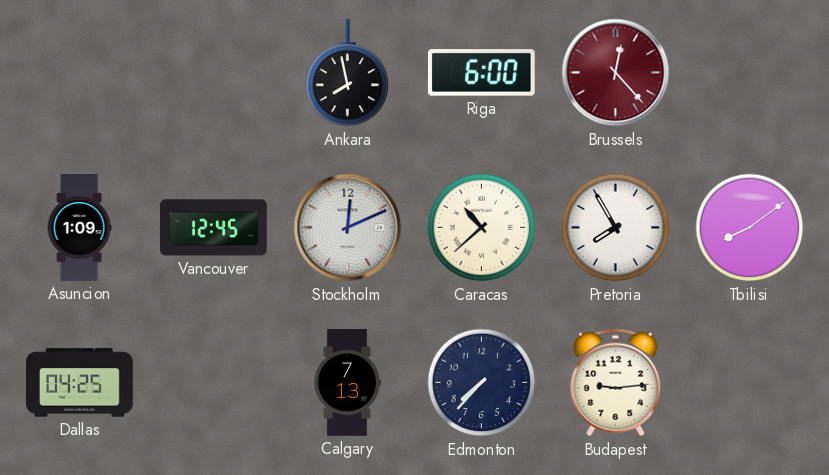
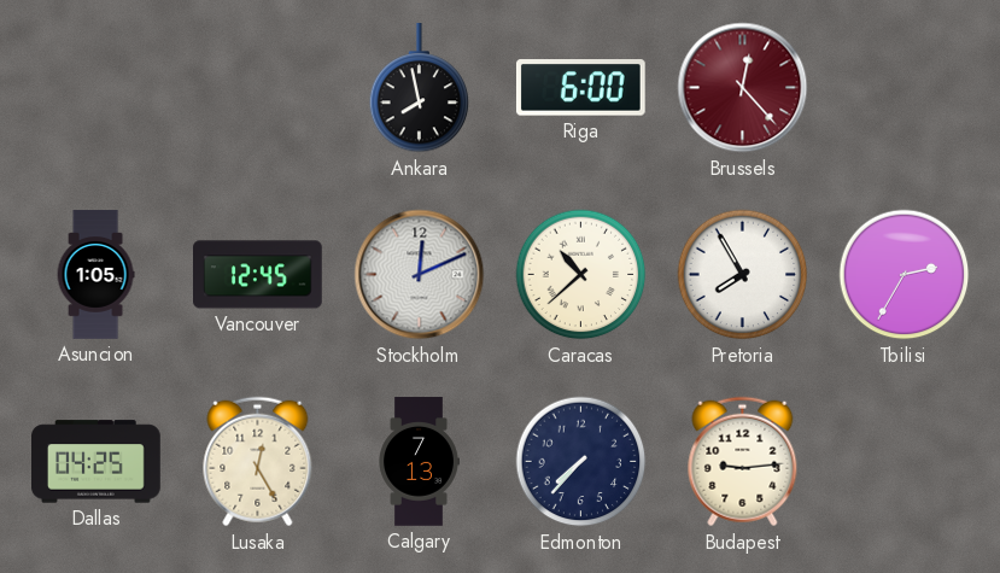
Asuncion: 1:09 -> 1:05 (95, 275)
Tbilisi: 8:09 -> 2:35 (905, 275)
Lusaka: none -> 12:25 (258, 462)
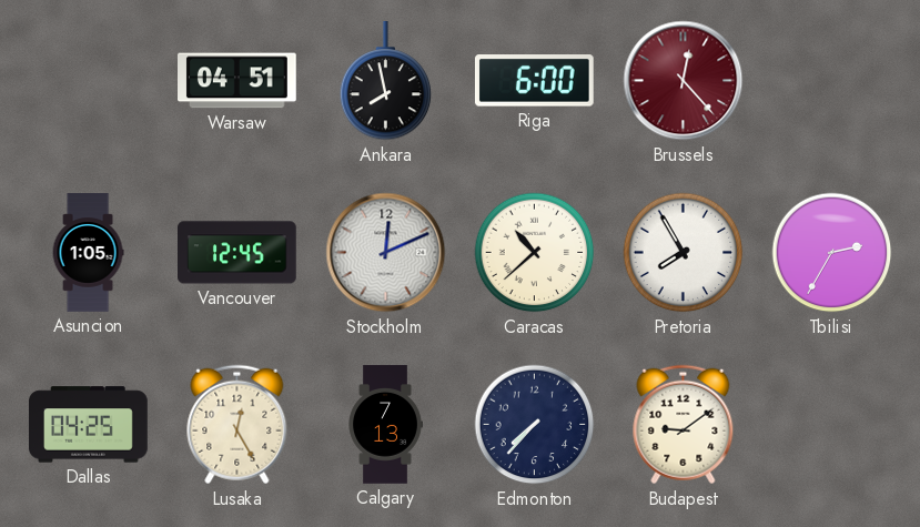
Warsaw: none -> 04:51 (237, 81)
Budapest: 9:14 -> 9:09 (684, 425)
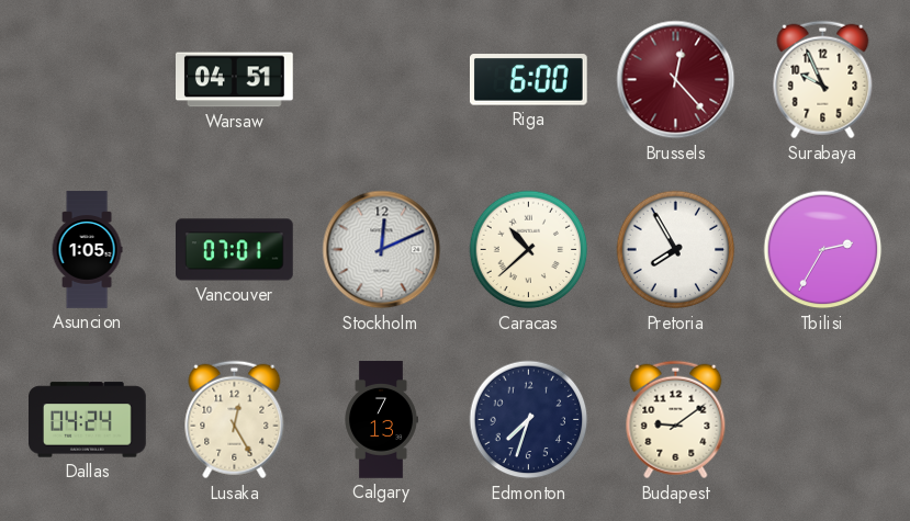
Ankara: 7:58 -> none (386, 82)
Surabaya: none -> 9:56 (823, 80)
Vancouver: 12:45 -> 07:01 (235, 250)
Dallas: 04:25 -> 04:24 (88, 420)
Edmonton: 7:37 -> 7:33 (529, 420)
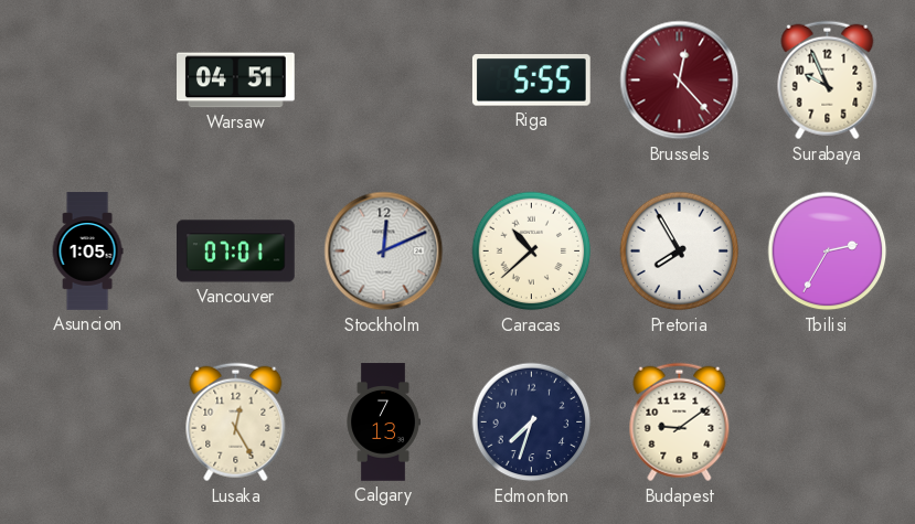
Riga: 6:00 -> 5:55 (531, 81)
Dallas: 04:24 -> none (88, 420)
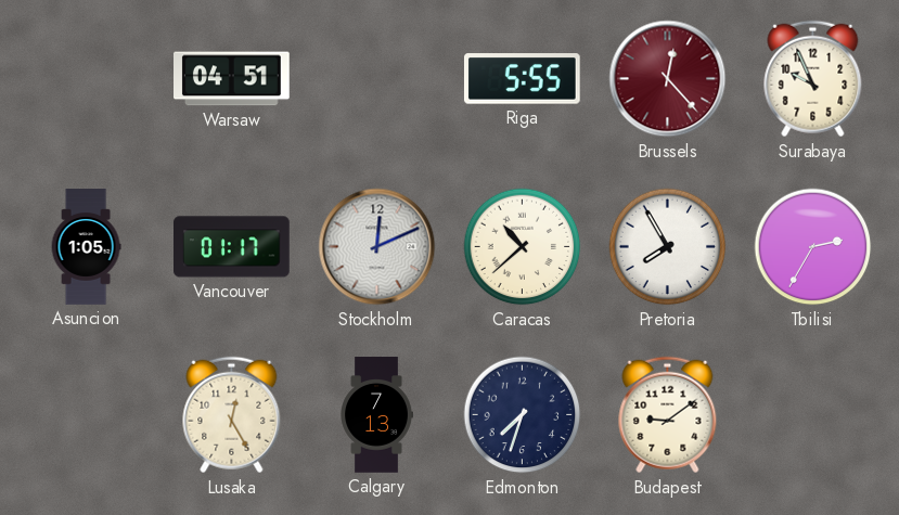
Vancouver: 07:01 -> 01:17 (232, 247)
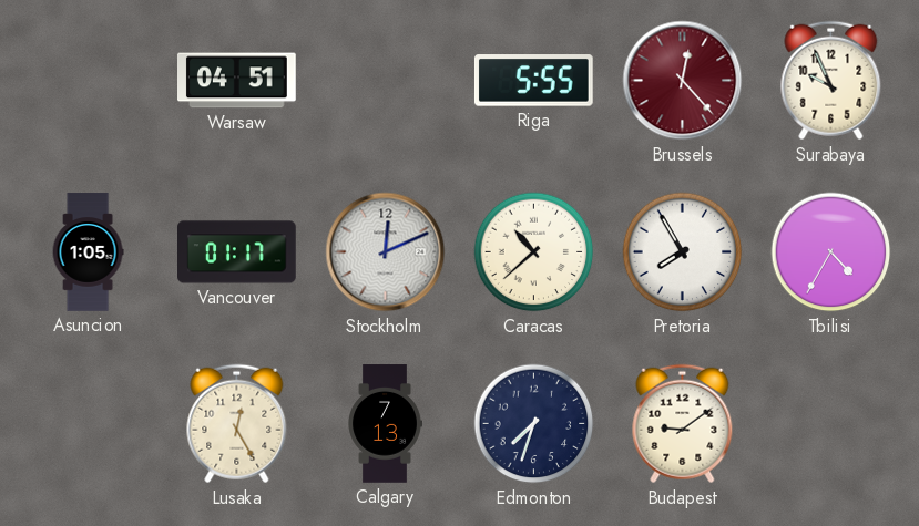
Tbilisi: 2:35 -> 4:35 (831, 252)
